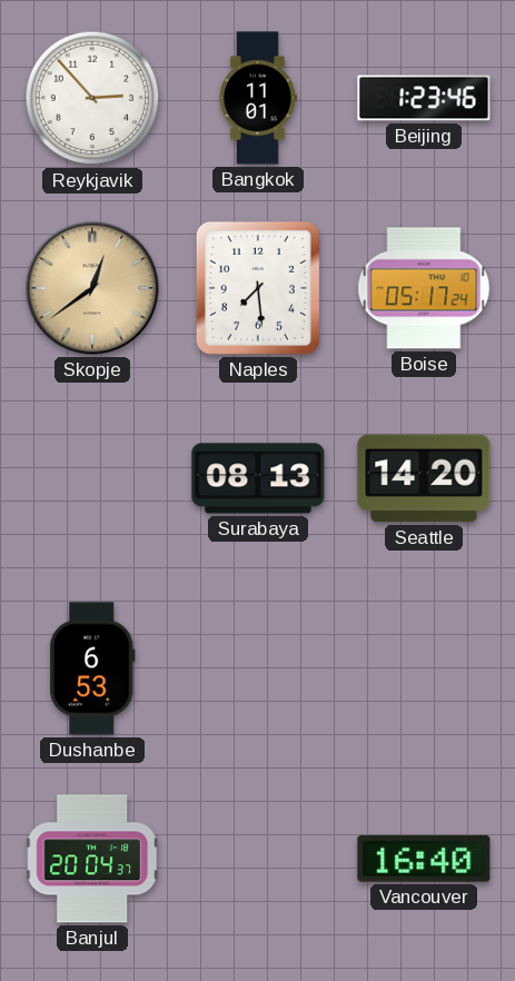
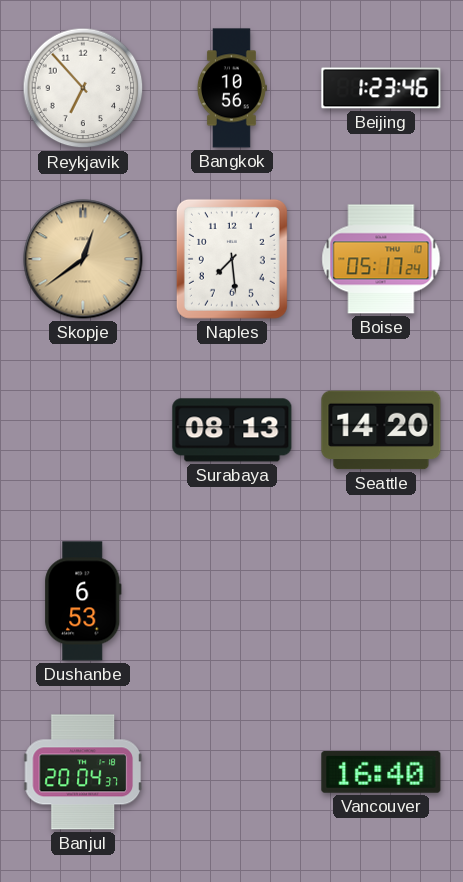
Reykjavik: 2:53 -> 6:53 (83, 88)
Bangkok: 11:01 -> 10:56 (231, 88)
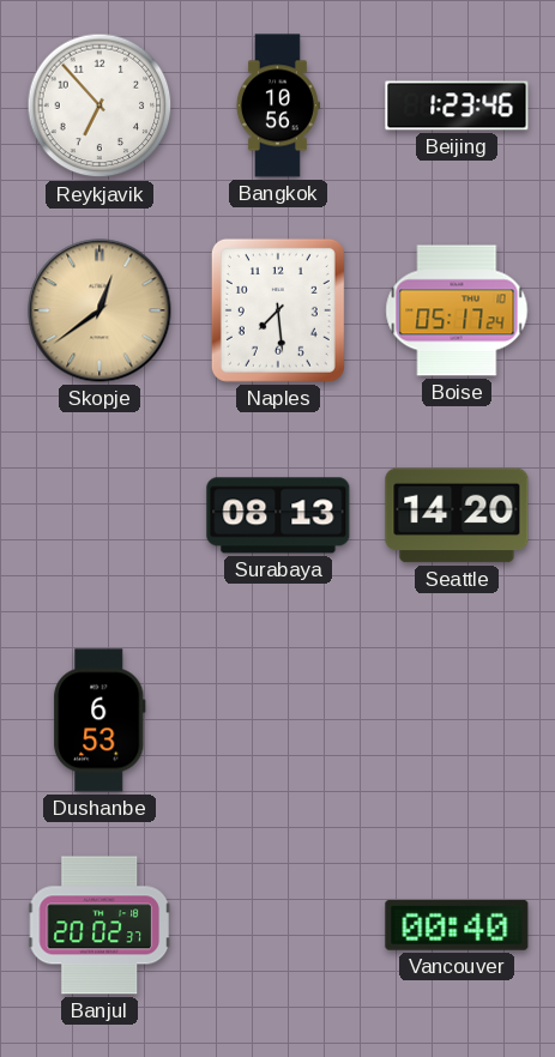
Banjul: 20:04 -> 20:02 (98, 925)
Vancouver: 16:40 -> 00:40 (457, 925)
